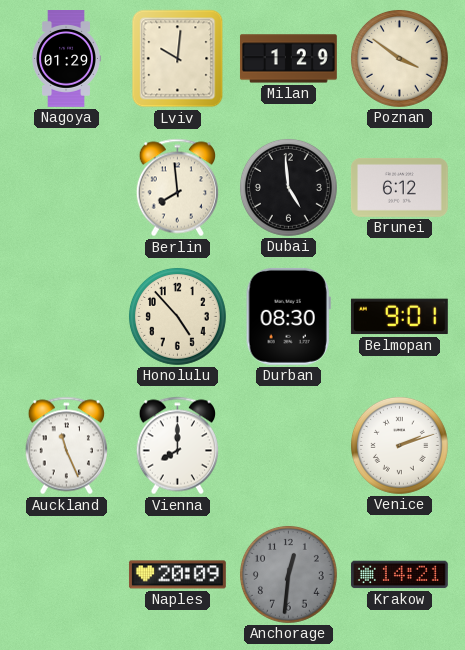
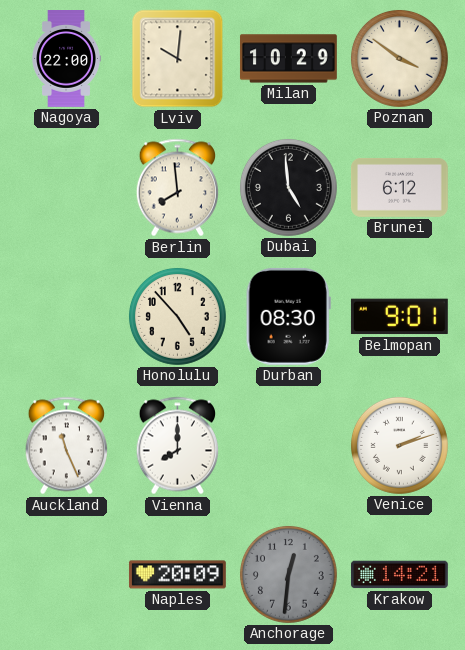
Nagoya: 01:29 -> 22:00 (66, 59)
Milan: 1:29 -> 10:29 (288, 59)
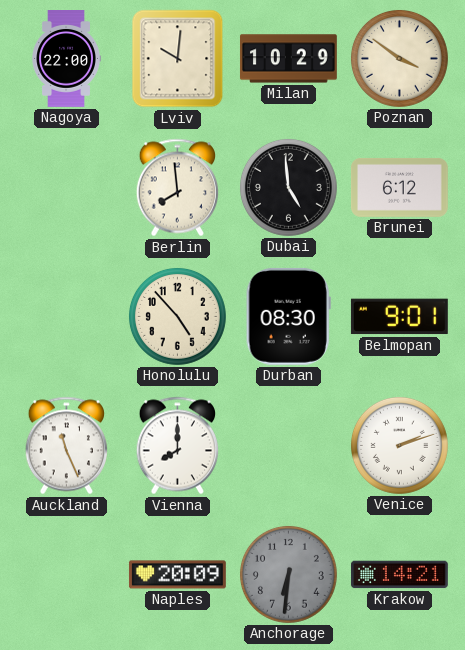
Anchorage: 12:31 -> 6:31 (288, 574)
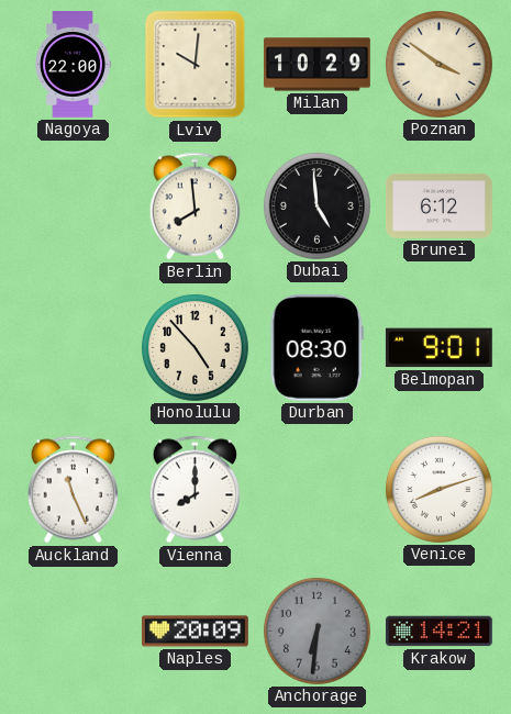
Venice: 2:12 -> 8:12 (438, 489)
